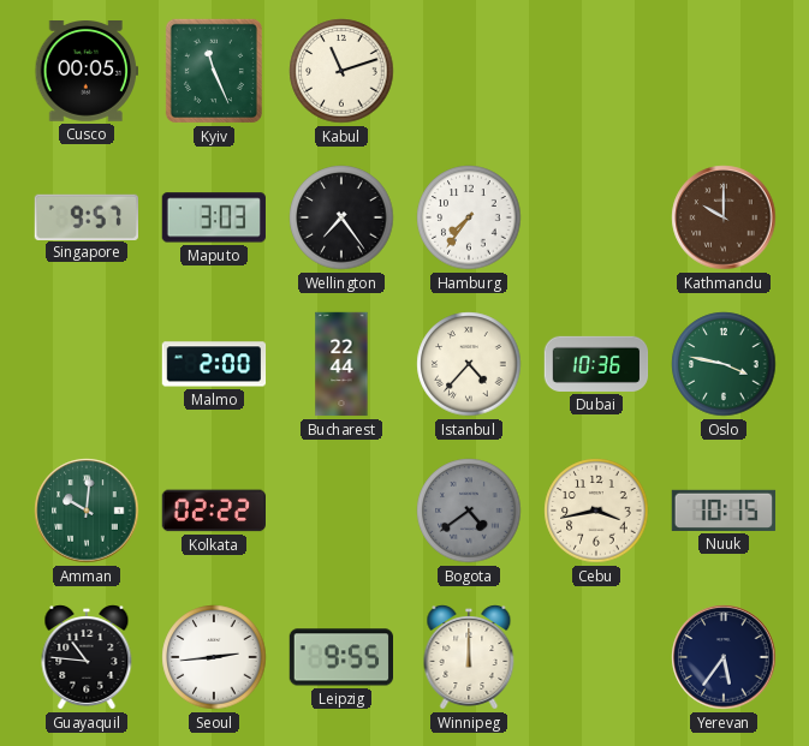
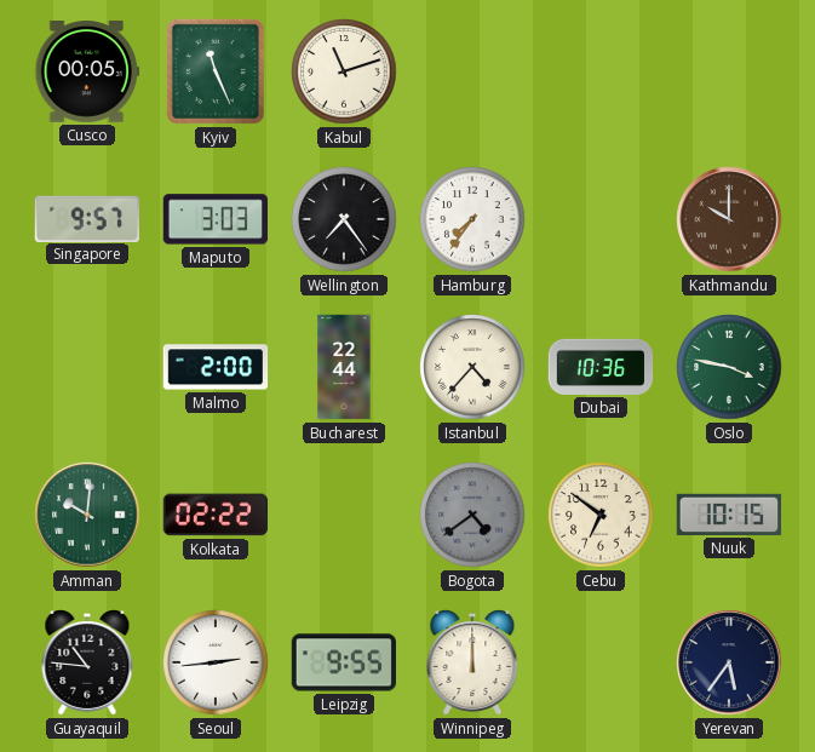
Cebu: 3:43 -> 6:51 (601, 515)
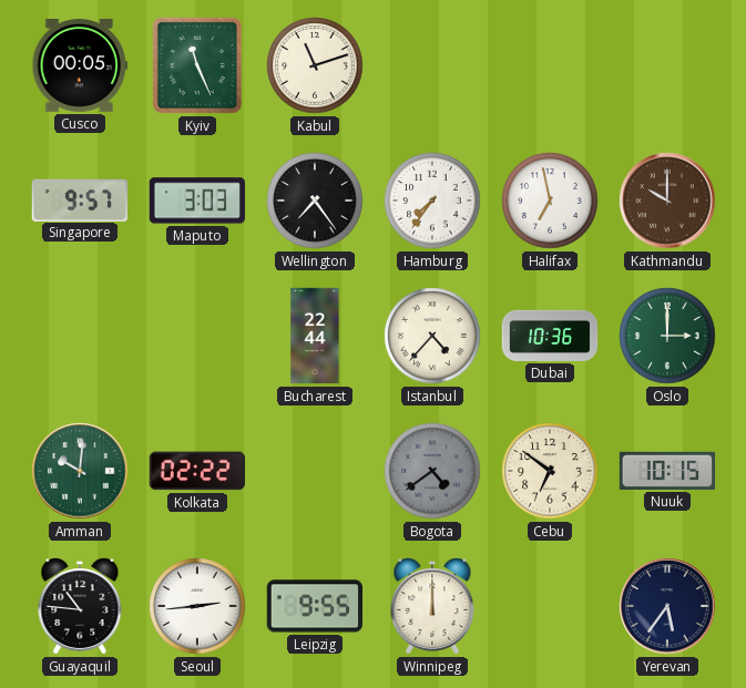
Halifax: none -> 6:58 (550, 201)
Malmo: 2:00 -> none (216, 367)
Oslo: 3:47 -> 3:00 (667, 336)
